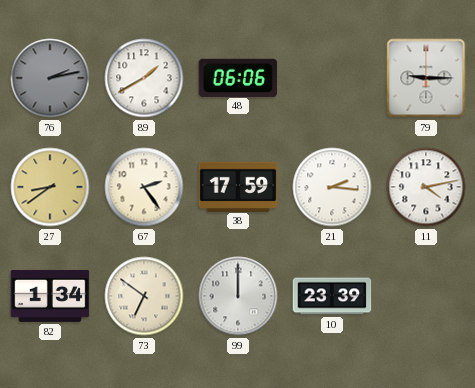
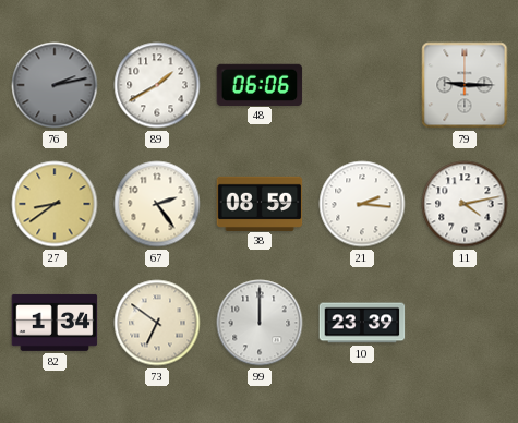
38: 17:59 -> 08:59 (260, 203)
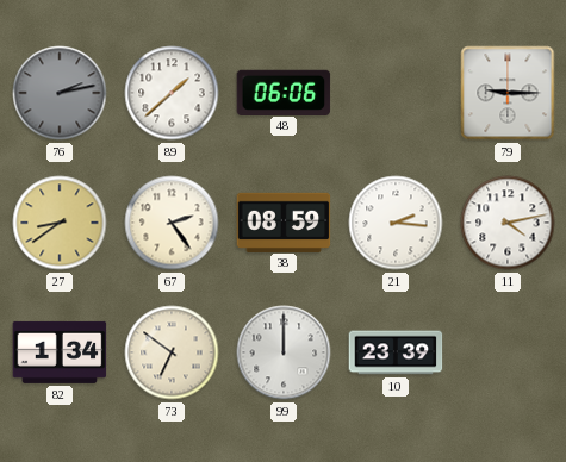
89: 1:40 -> 1:38 (172, 93)
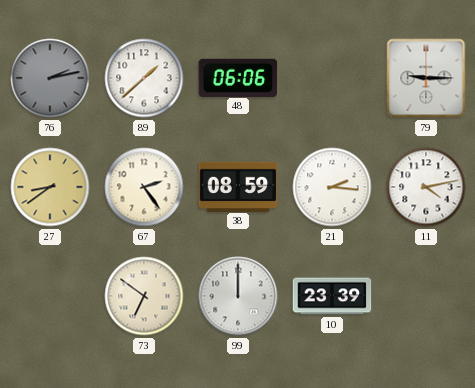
82: 1:34 -> none (60, 352)
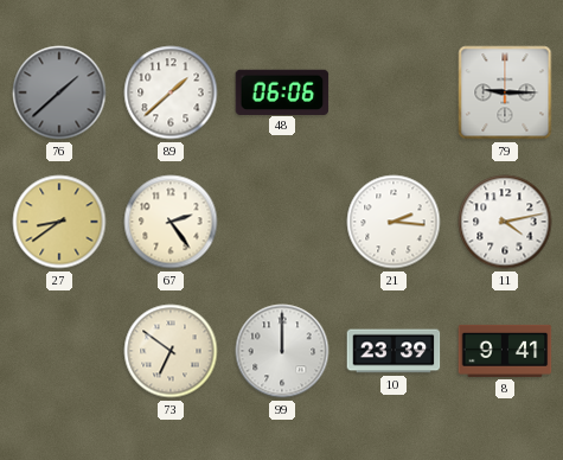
76: 2:13 -> 1:38 (59, 92)
38: 08:59 -> none (238, 186)
8: none -> 9:41 (505, 351)
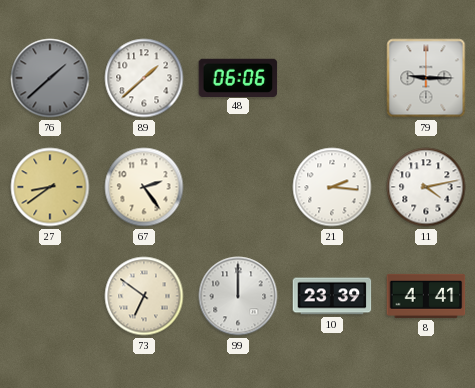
8: 9:41 -> 4:41 (426, 296)
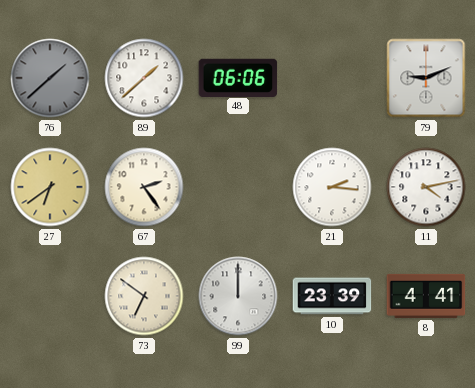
79: 9:15 -> 9:11 (426, 78)
27: 8:39 -> 6:39 (50, 187)
